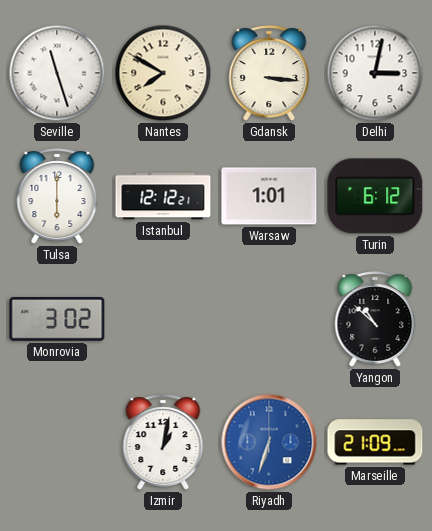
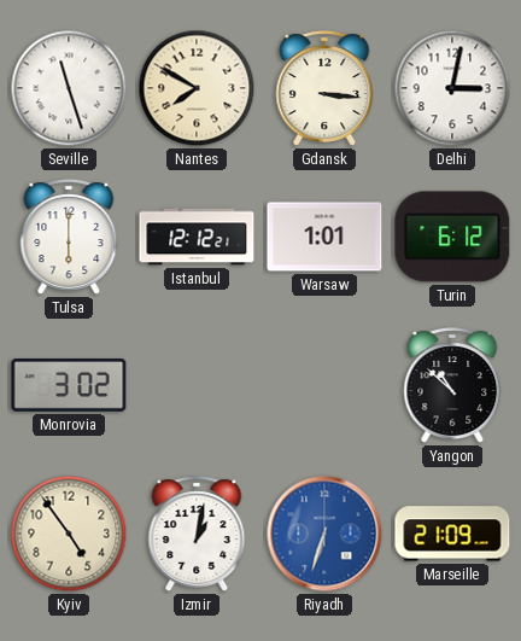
Kyiv: none -> 4:54 (69, 534)
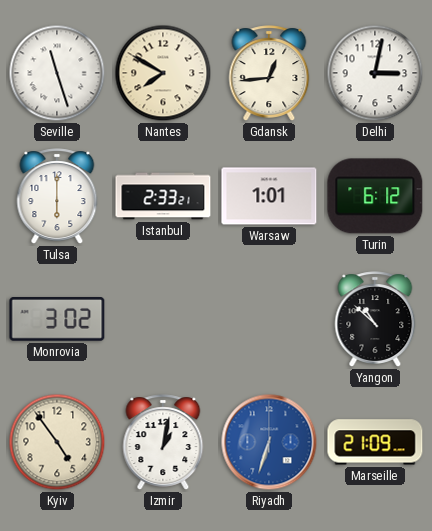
Gdansk: 3:16 -> 12:44 (269, 73)
Istanbul: 12:12 -> 2:33 (163, 196)
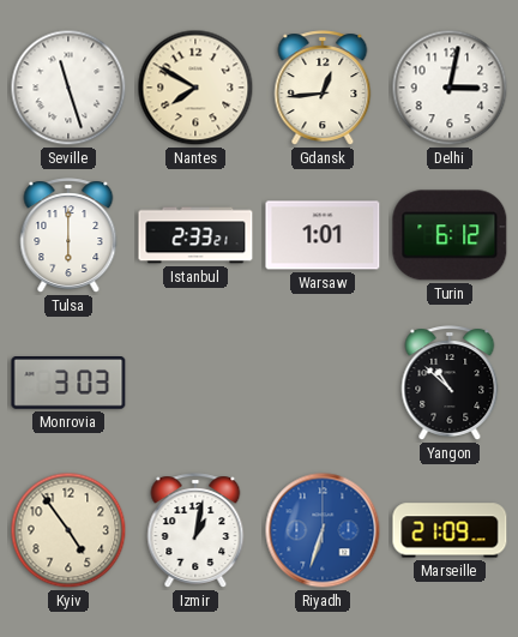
Monrovia: 3:02 -> 3:03 (68, 384)
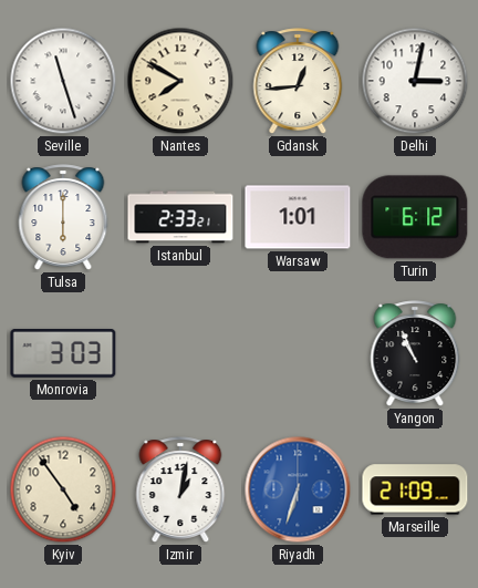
Yangon: 10:52 -> 10:56 (415, 353)
